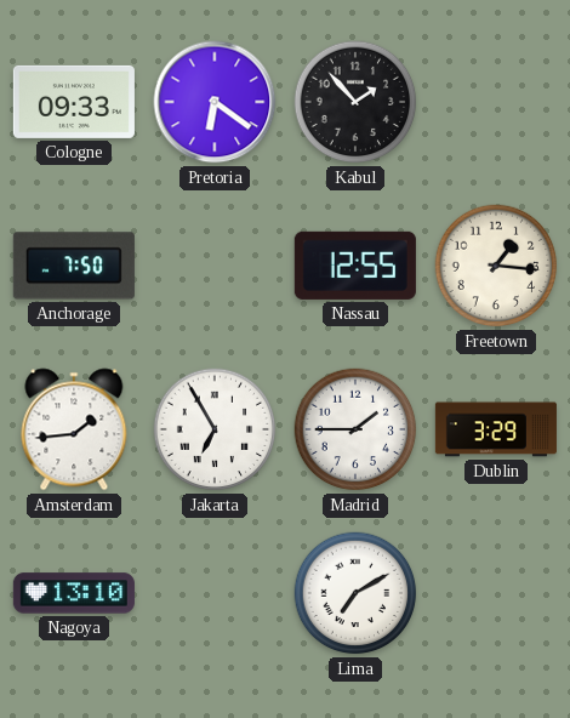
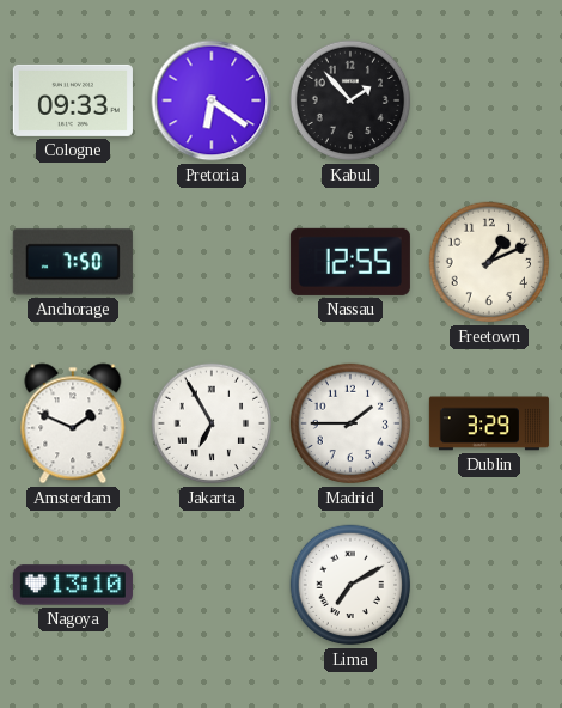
Freetown: 1:16 -> 1:11 (489, 262)
Amsterdam: 1:44 -> 1:49 (73, 423)
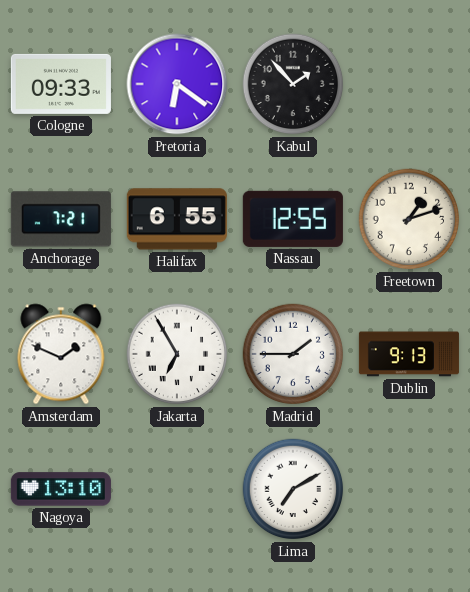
Anchorage: 7:50 -> 7:21 (61, 219)
Halifax: none -> 6:55 (177, 219)
Freetown: 1:11 -> 1:12 (409, 219)
Dublin: 3:29 -> 9:13 (409, 354)
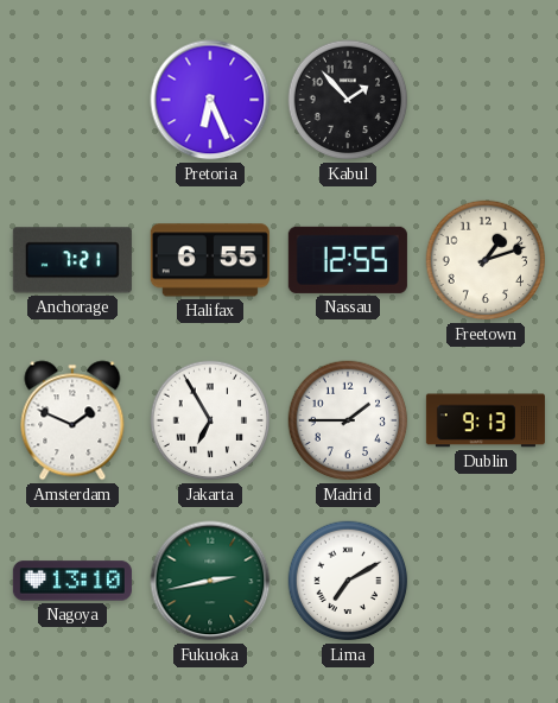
Cologne: 09:33 -> none (61, 84)
Pretoria: 6:21 -> 6:26 (210, 100)
Fukuoka: none -> 2:43 (210, 581)
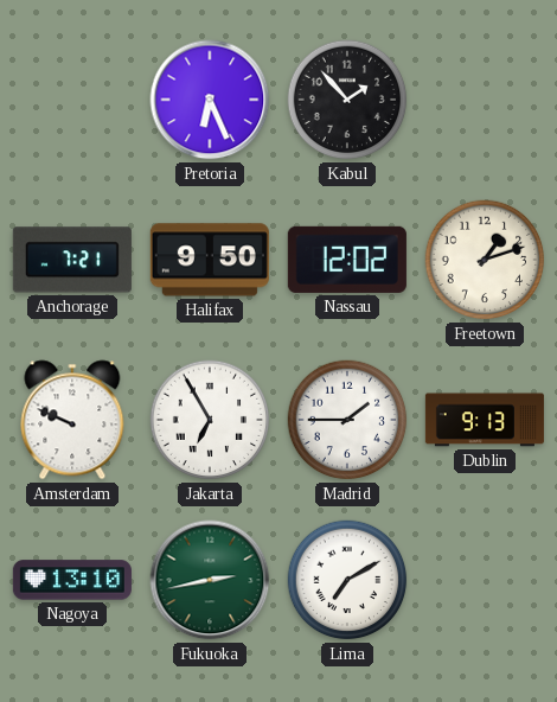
Halifax: 6:55 -> 9:50 (210, 260)
Nassau: 12:55 -> 12:02 (347, 260)
Amsterdam: 1:49 -> 9:49 (72, 420)
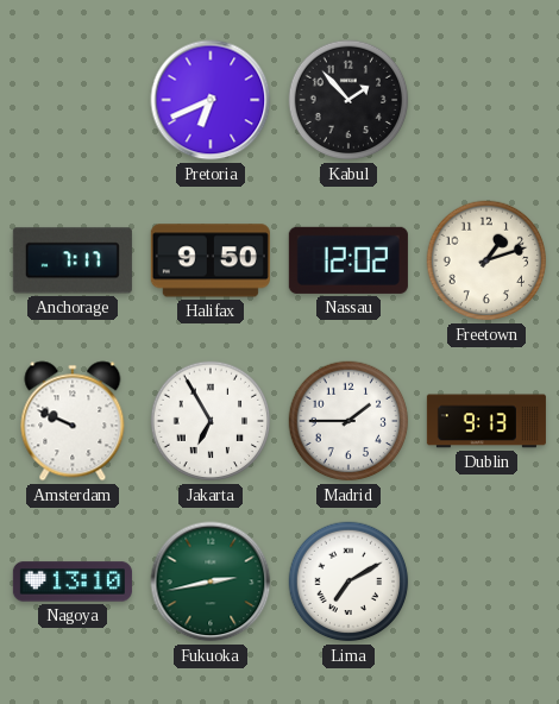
Pretoria: 6:26 -> 6:41 (211, 100)
Anchorage: 7:21 -> 7:17 (73, 260)
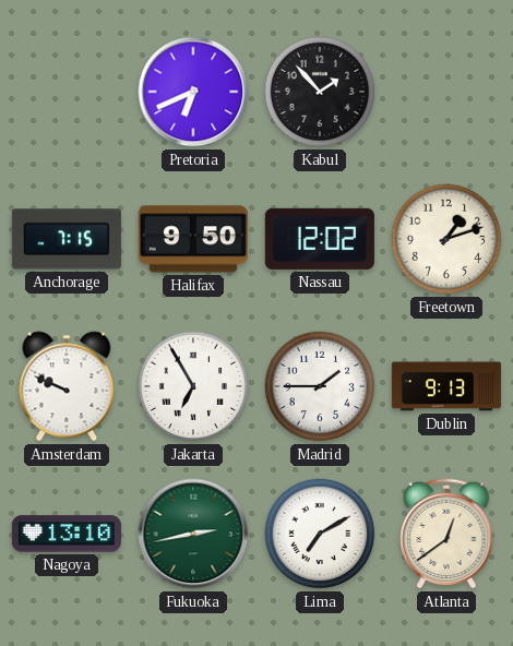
Anchorage: 7:17 -> 7:15 (67, 239)
Atlanta: none -> 12:39 (446, 534)
